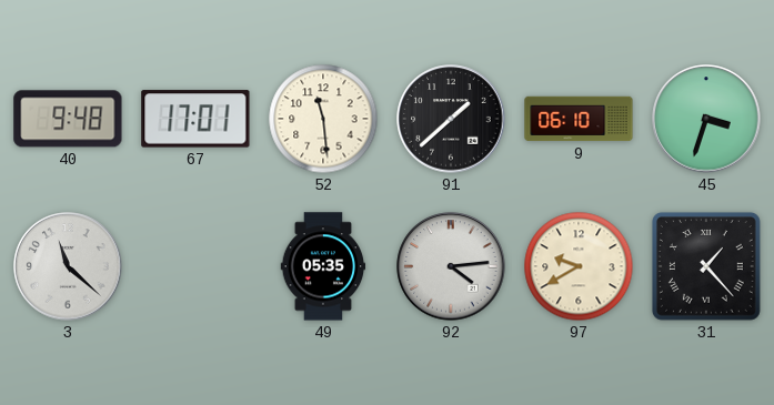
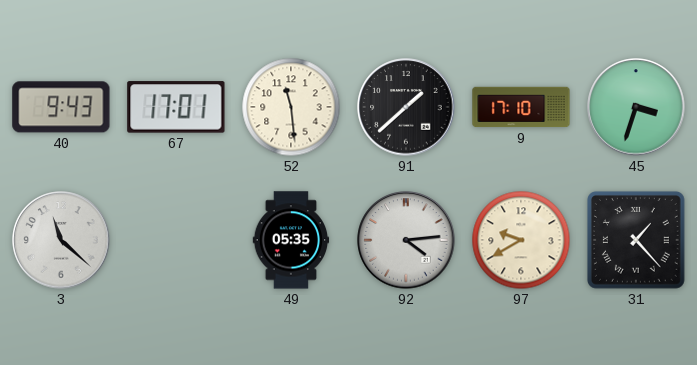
40: 9:48 -> 9:43 (61, 107)
9: 06:10 -> 17:10 (521, 107)
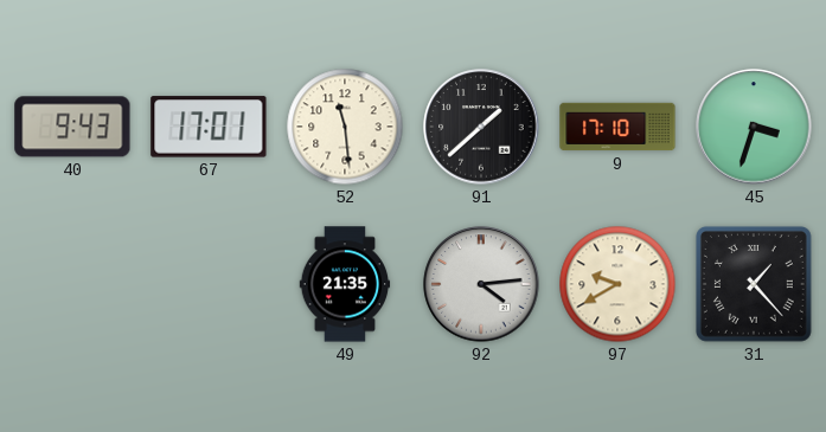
3: 11:22 -> none (61, 240)
49: 05:35 -> 21:35 (345, 284)
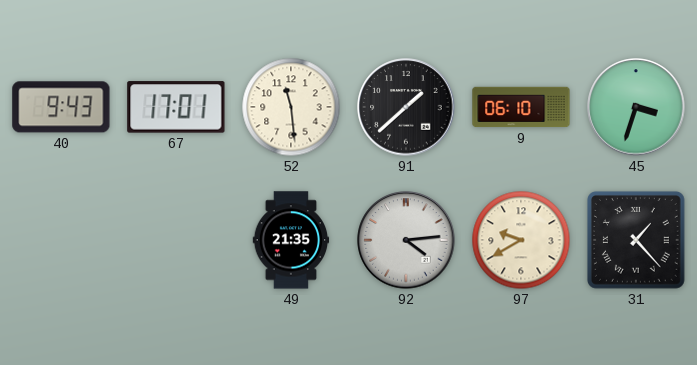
9: 17:10 -> 06:10 (521, 107)
